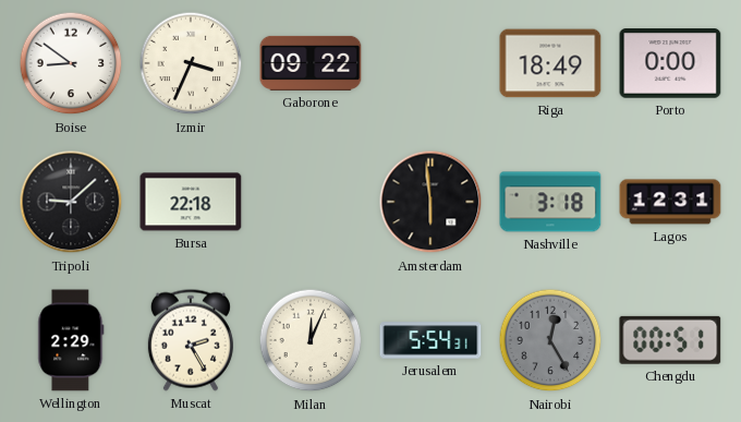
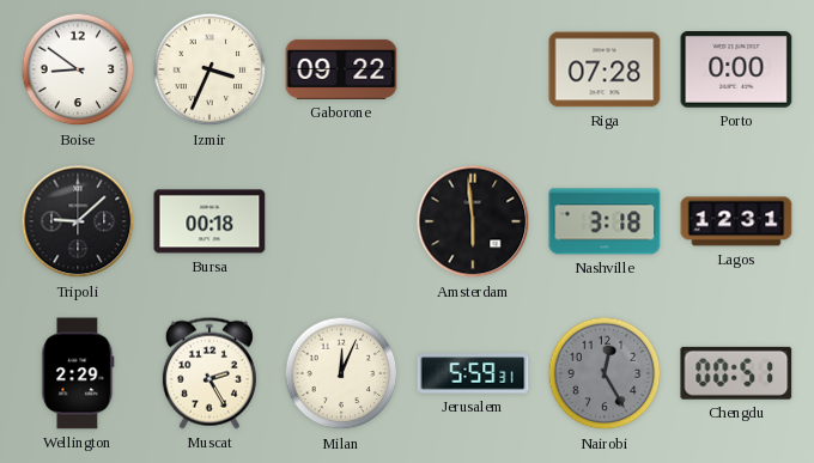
Riga: 18:49 -> 07:28 (605, 69)
Bursa: 22:18 -> 00:18 (209, 221)
Jerusalem: 5:54 -> 5:59 (473, 373)
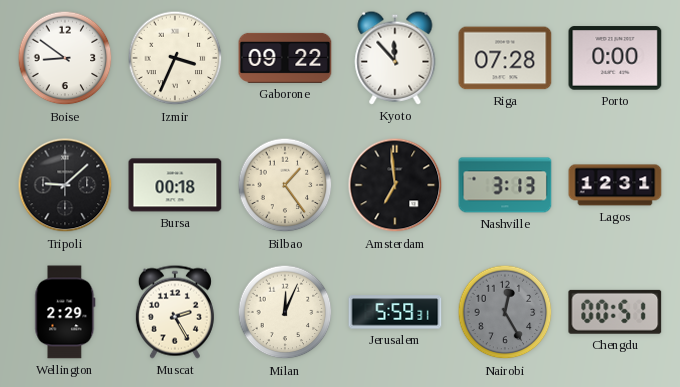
Kyoto: none -> 11:53 (395, 58)
Bilbao: none -> 1:24 (285, 185)
Amsterdam: 5:59 -> 6:59 (395, 185)
Nashville: 3:18 -> 3:13 (505, 185)
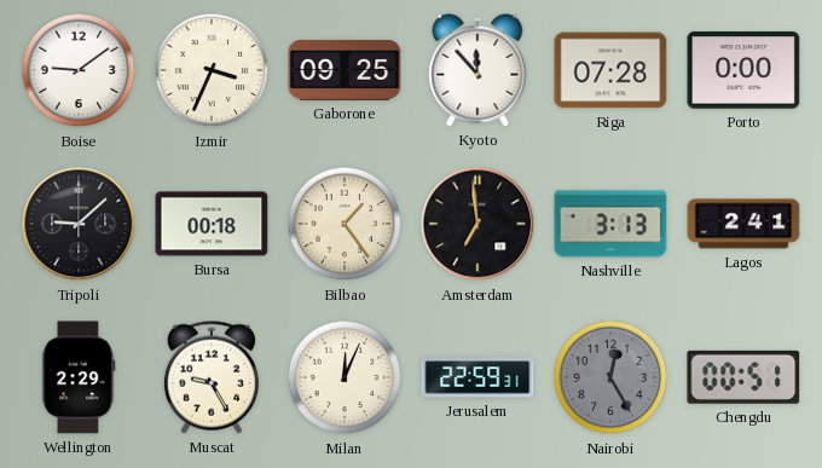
Boise: 8:51 -> 9:09 (79, 70)
Gaborone: 09:22 -> 09:25 (345, 70)
Lagos: 12:31 -> 2:41 (743, 224)
Muscat: 2:25 -> 9:25 (212, 377)
Jerusalem: 5:59 -> 22:59 (477, 377)
